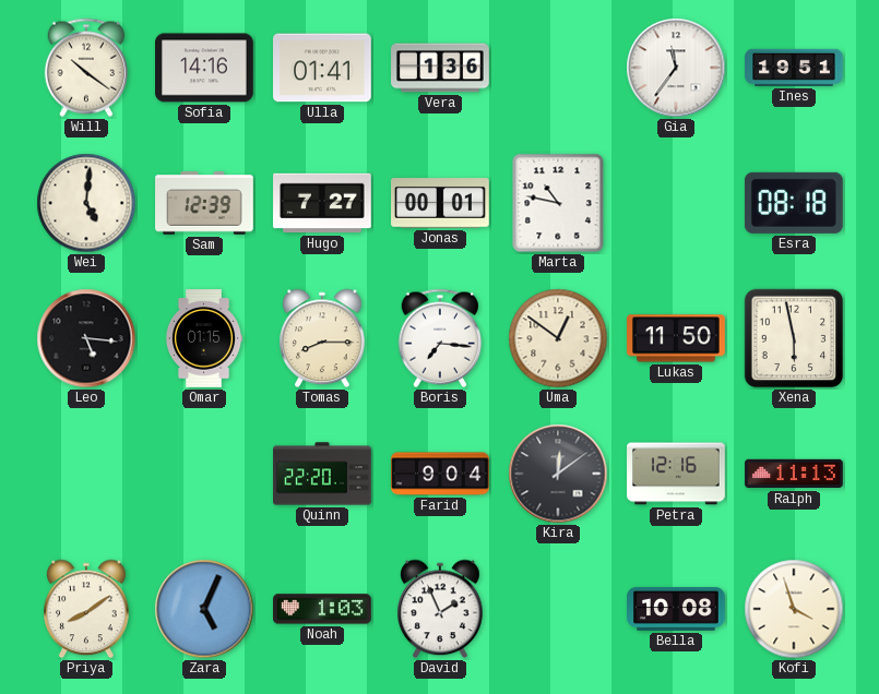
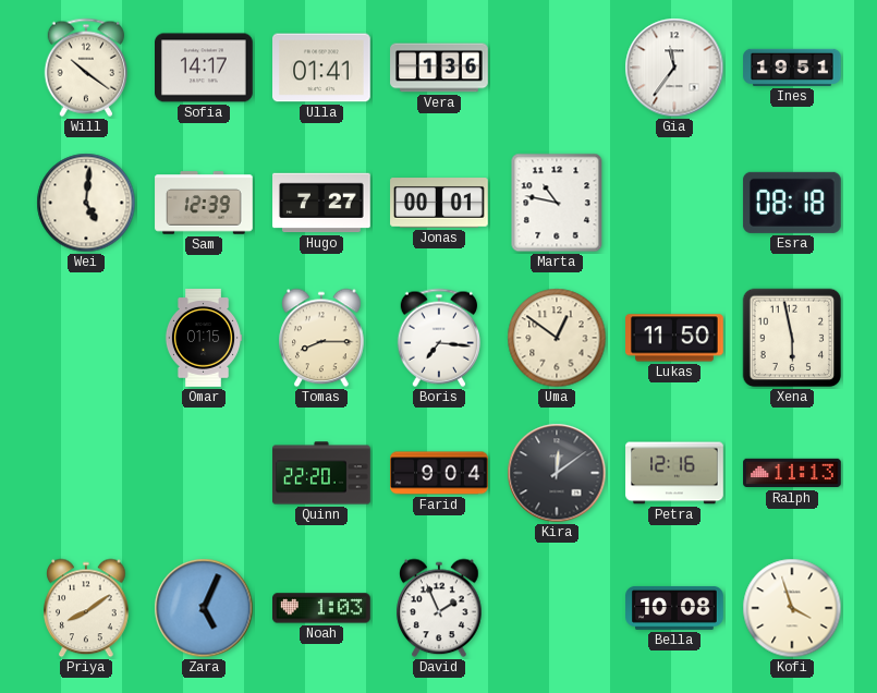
Sofia: 14:16 -> 14:17 (205, 68)
Leo: 5:16 -> none (86, 338)
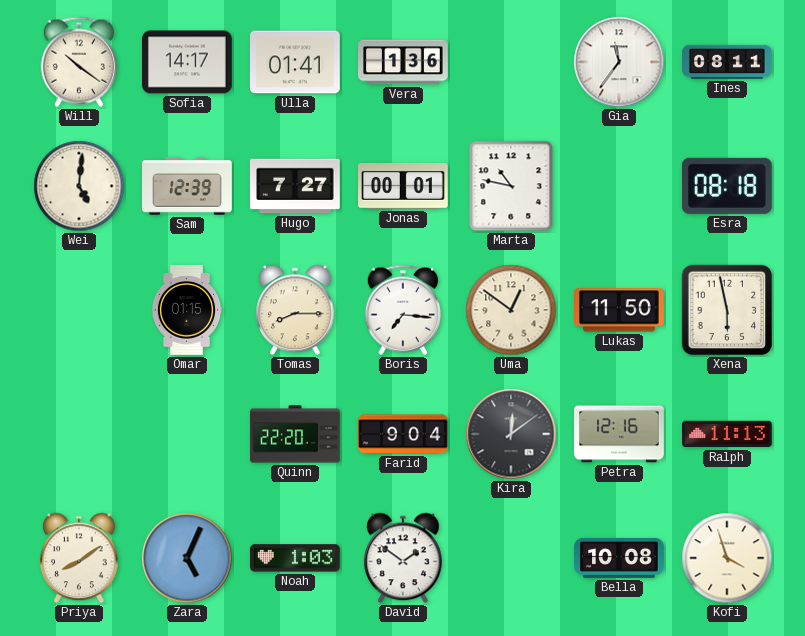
Ines: 19:51 -> 08:11 (727, 62)
David: 1:56 -> 1:51 (403, 558)
